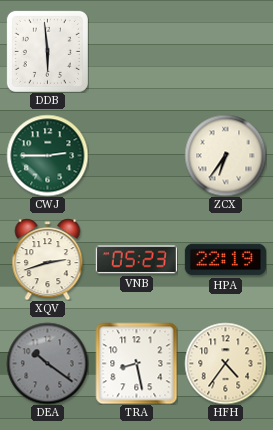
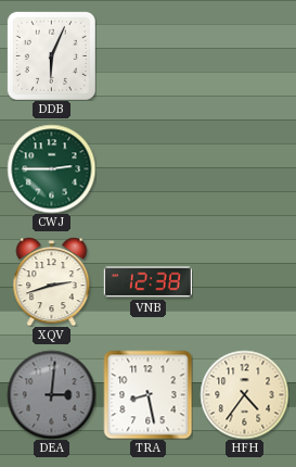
DDB: 5:59 -> 6:04 (51, 55)
ZCX: 6:36 -> none (225, 155)
VNB: 05:23 -> 12:38 (147, 282)
HPA: 22:19 -> none (225, 260)
DEA: 10:21 -> 3:01 (51, 394)
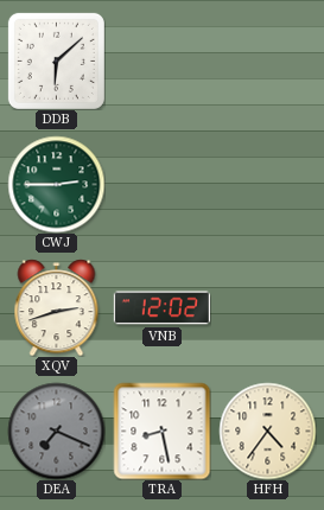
DDB: 6:04 -> 6:08 (56, 60)
VNB: 12:38 -> 12:02 (161, 308)
DEA: 3:01 -> 7:19 (56, 431)
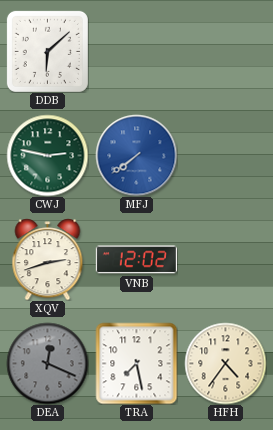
CWJ: 2:45 -> 2:47 (47, 155)
MFJ: none -> 7:39 (136, 155)
DEA: 7:19 -> 12:19 (47, 363)
TRA: 8:28 -> 7:28 (136, 363)
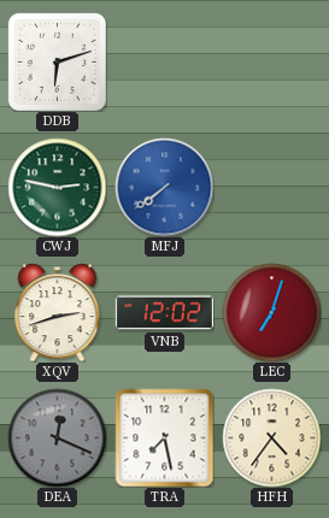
DDB: 6:08 -> 6:12 (57, 61)
LEC: none -> 7:03 (271, 312)
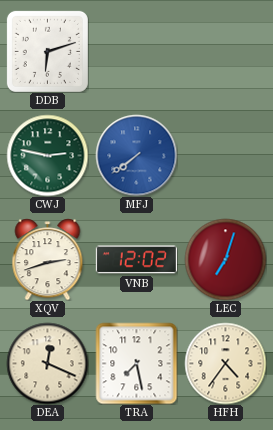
DEA dial: grey -> cream (47, 363)
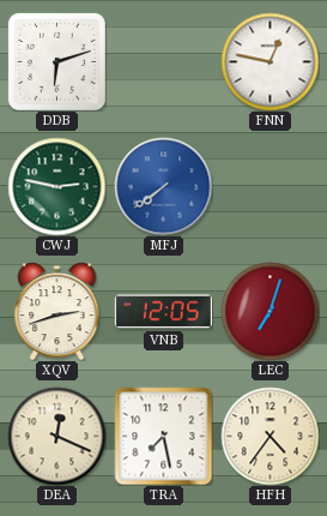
FNN: none -> 12:47 (270, 61)
VNB: 12:02 -> 12:05 (163, 312)
